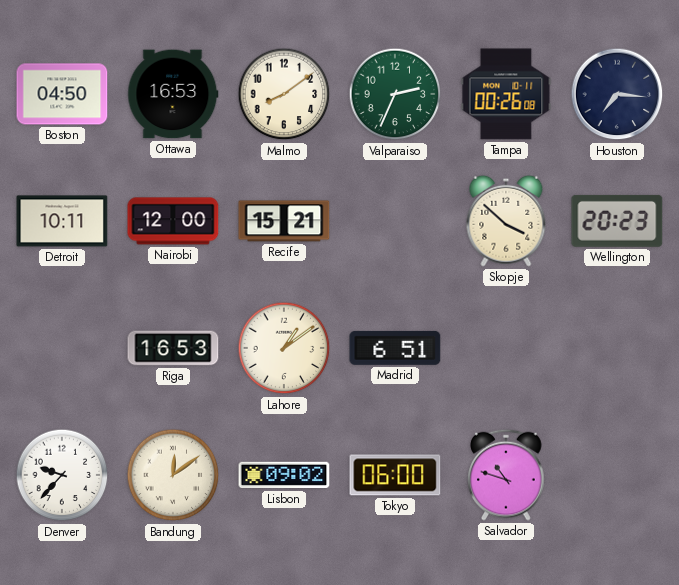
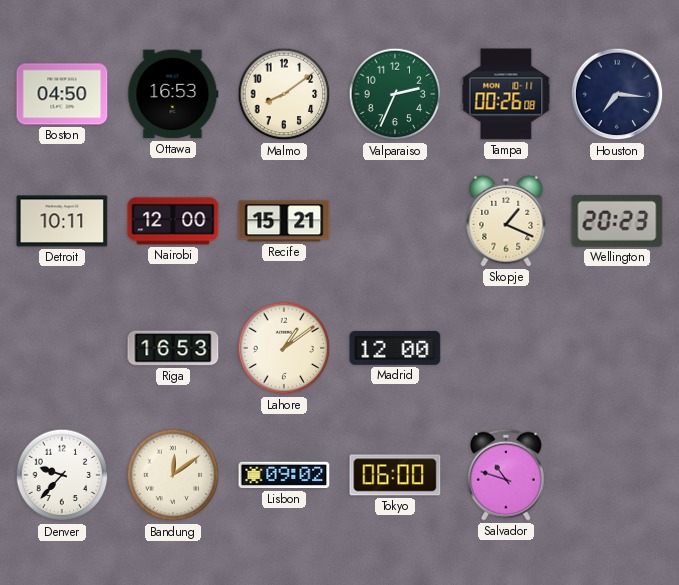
Skopje: 3:52 -> 1:19 (506, 221)
Madrid: 6:51 -> 12:00 (395, 348)
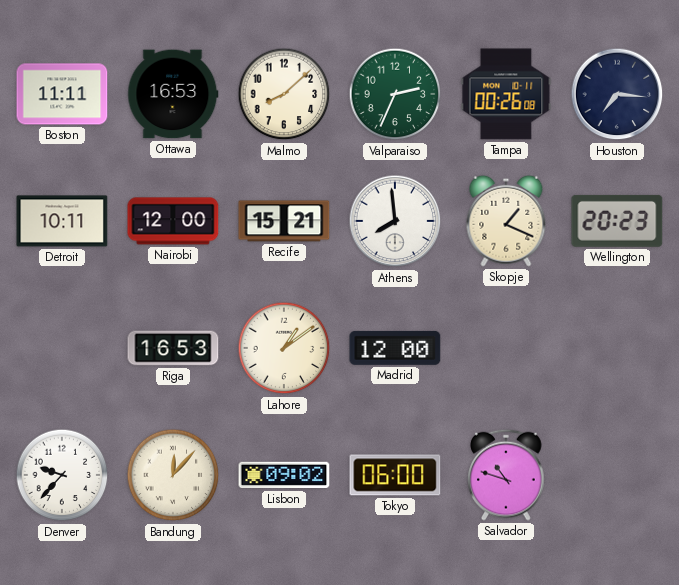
Boston: 04:50 -> 11:11 (62, 94)
Malmo: 8:09 -> 8:08 (284, 94)
Athens: none -> 7:59 (395, 221)
Bandung: 12:09 -> 12:07 (173, 475)
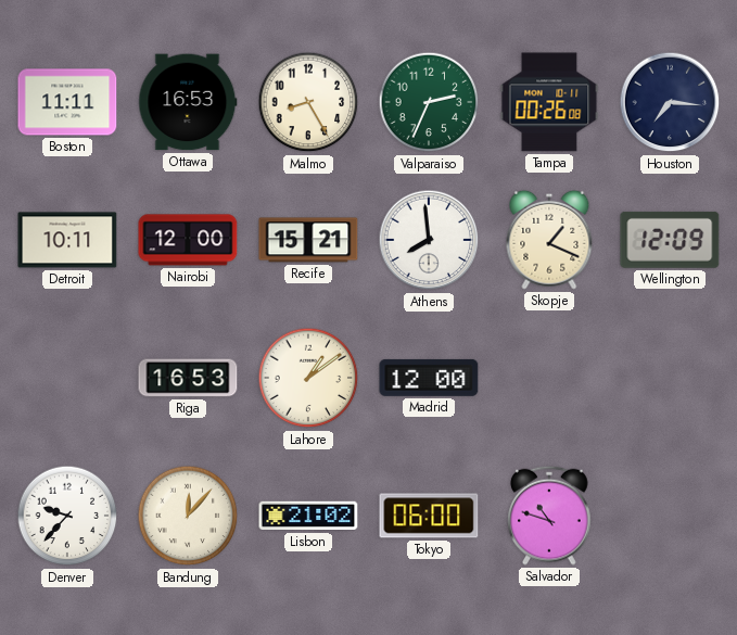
Malmo: 8:08 -> 8:25 (308, 102)
Wellington: 20:23 -> 12:09 (670, 240)
Lisbon: 09:02 -> 21:02 (308, 516)
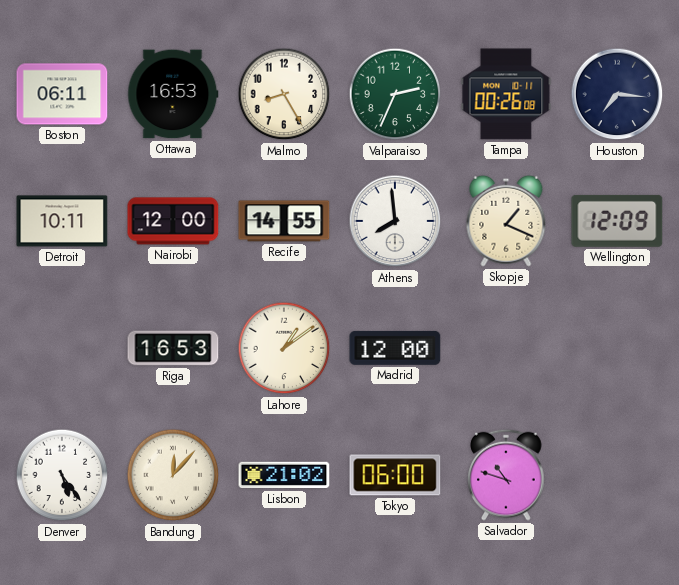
Boston: 11:11 -> 06:11 (62, 94)
Recife: 15:21 -> 14:55 (284, 221)
Denver: 9:37 -> 5:24 (62, 475)
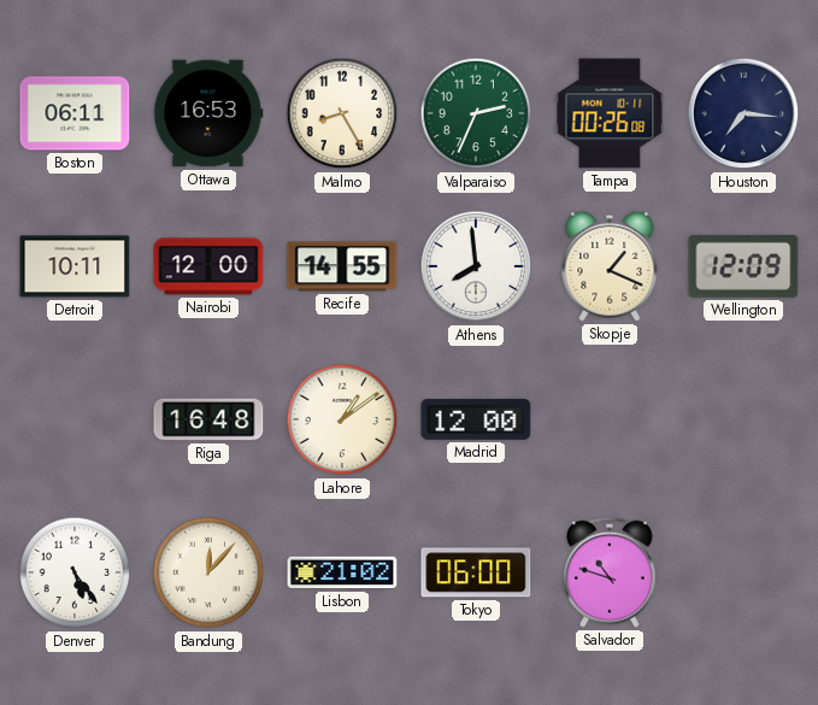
Riga: 16:53 -> 16:48 (208, 419)
